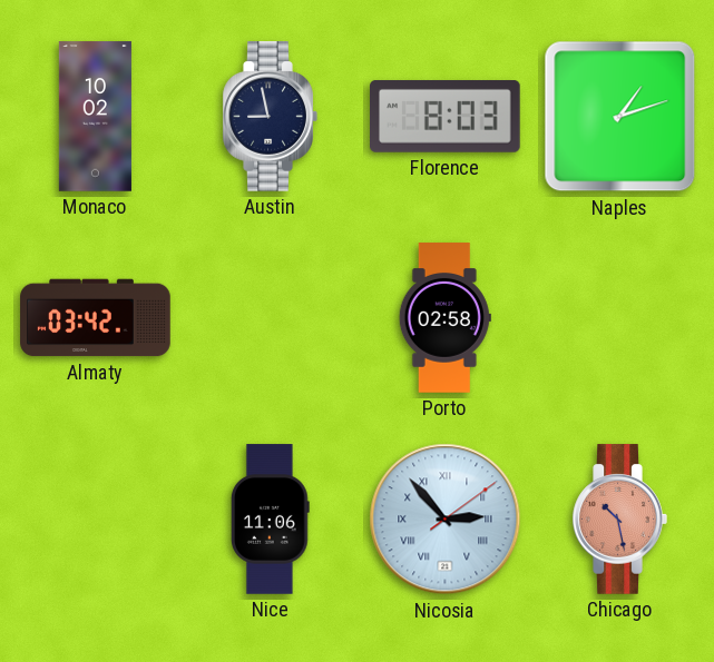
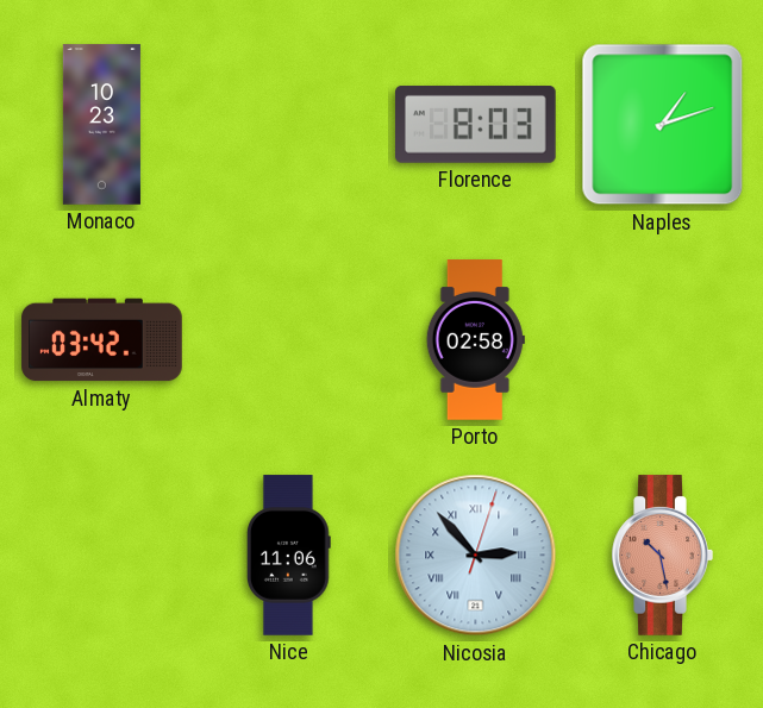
Monaco: 10:02 -> 10:23 (101, 125)
Austin: 8:58 -> none (270, 117)
Nicosia: 2:53:09 -> 2:53:03 (476, 556)
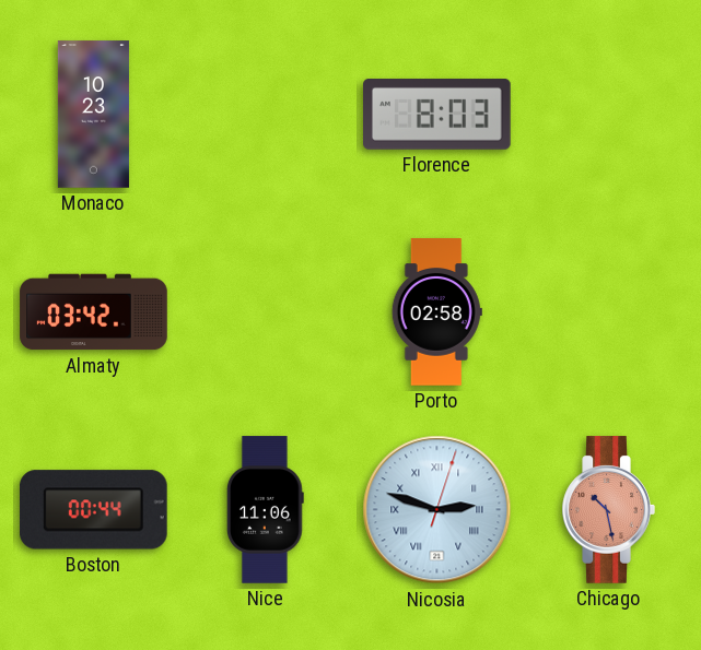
Naples: 1:12 -> none (663, 125)
Boston: none -> 00:44 (93, 510)
Nicosia: 2:53 -> 2:48 (437, 510)
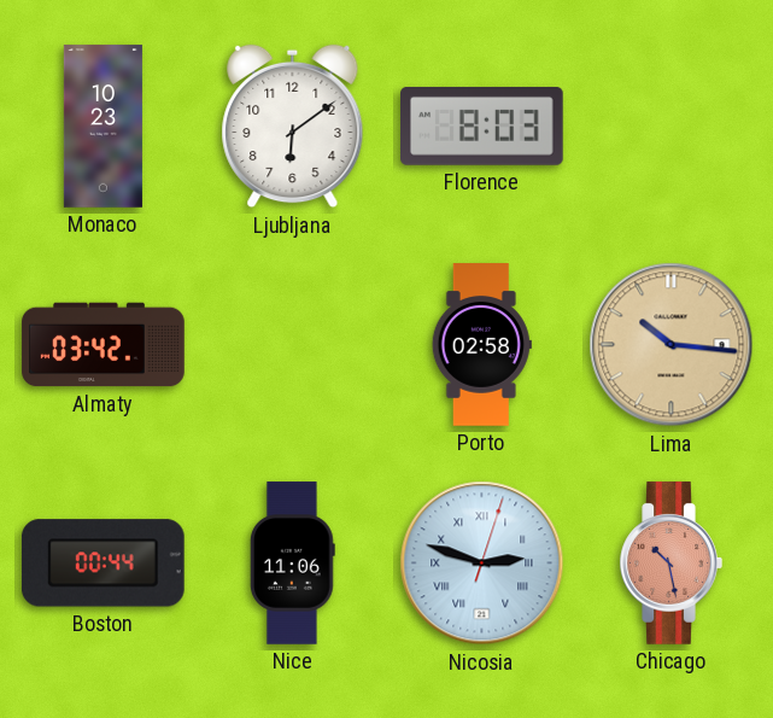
Ljubljana: none -> 6:09 (293, 127)
Lima: none -> 10:16 (672, 345)
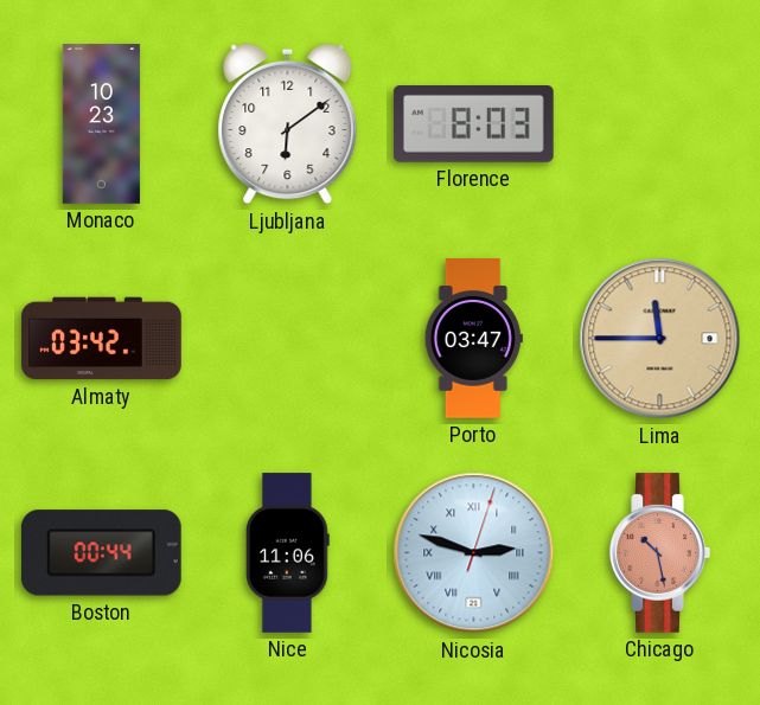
Porto: 02:58 -> 03:47 (473, 339)
Lima: 10:16 -> 11:45 (660, 339)
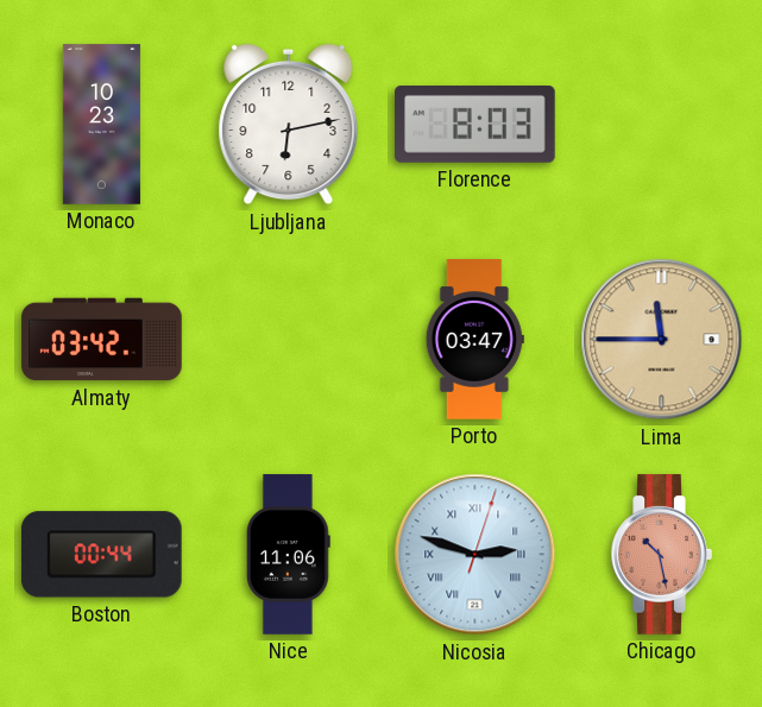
Ljubljana: 6:09 -> 6:13 (289, 125)
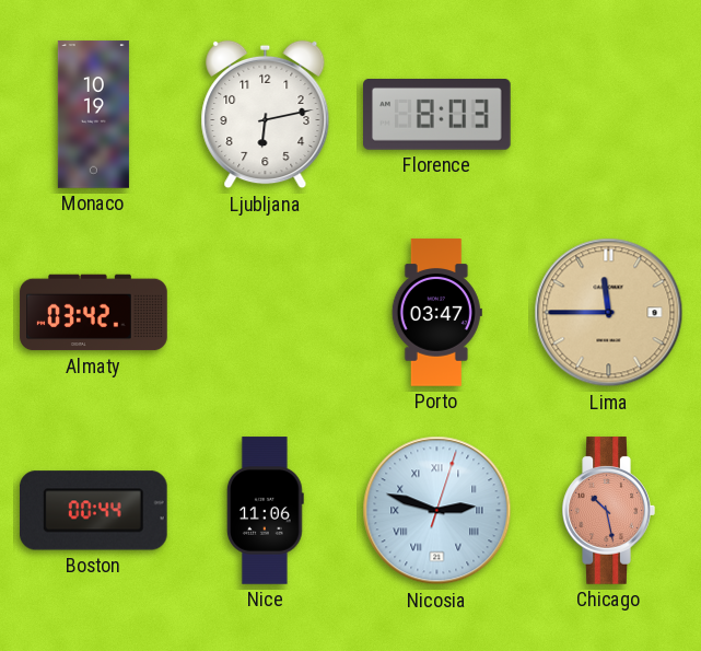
Monaco: 10:23 -> 10:19 (93, 115)
